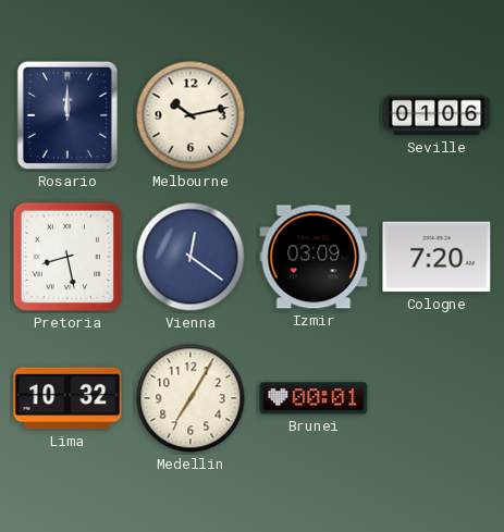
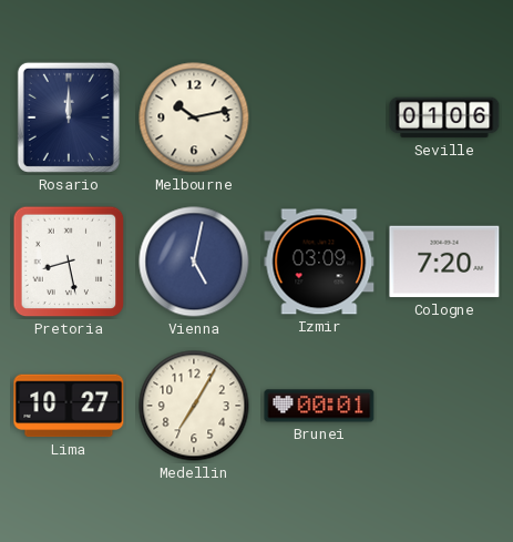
Vienna: 12:21 -> 5:02 (194, 262)
Lima: 10:32 -> 10:27 (69, 406)
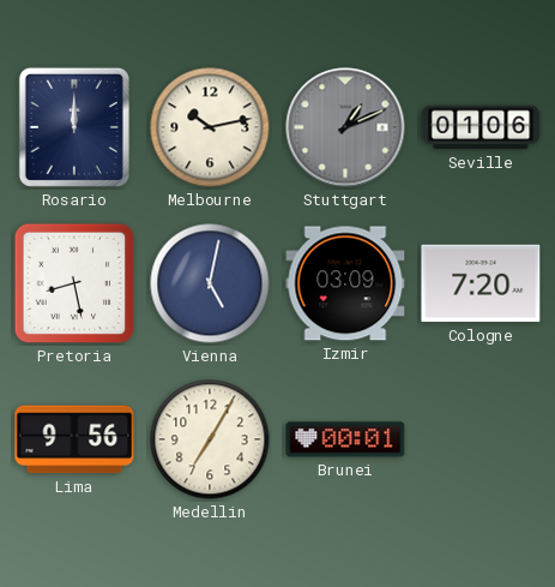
Stuttgart: none -> 1:11 (345, 127)
Lima: 10:27 -> 9:56 (74, 439)
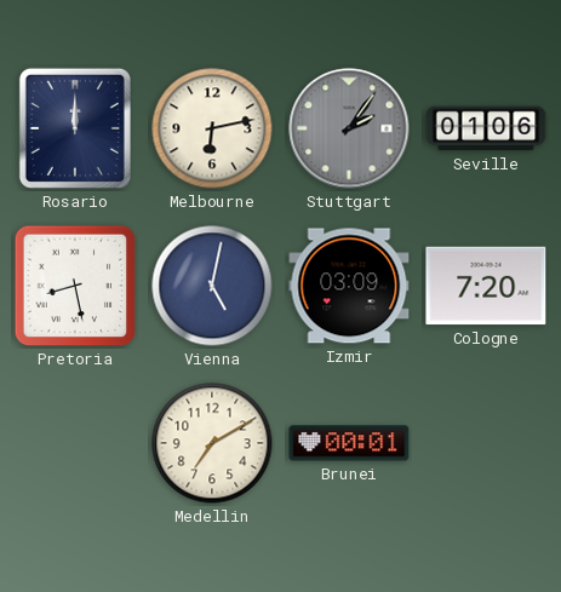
Melbourne: 10:13 -> 6:13 (212, 128)
Stuttgart: 1:11 -> 2:06 (349, 128)
Lima: 9:56 -> none (74, 439)
Medellin: 7:05 -> 7:10 (212, 443)
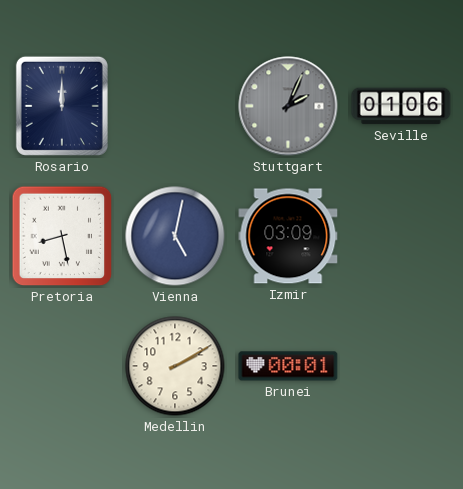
Melbourne: 6:13 -> none (212, 128)
Stuttgart: 2:06 -> 2:04 (288, 106)
Cologne: 7:20 -> none (486, 286)
Medellin: 7:10 -> 2:10 (175, 366)
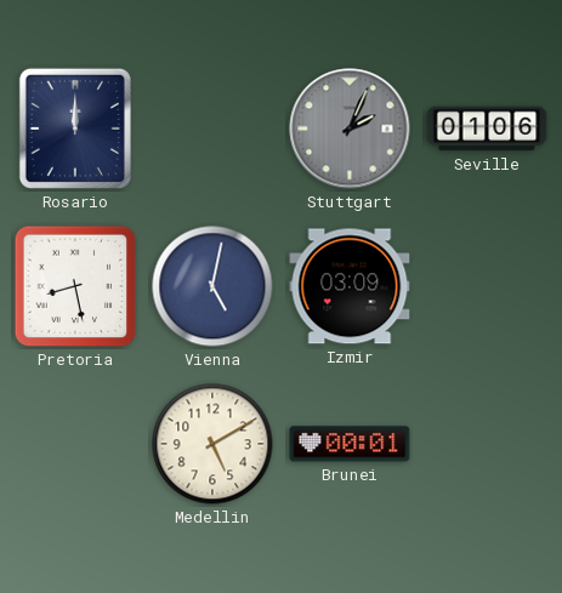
Medellin: 2:10 -> 5:10 (212, 444)
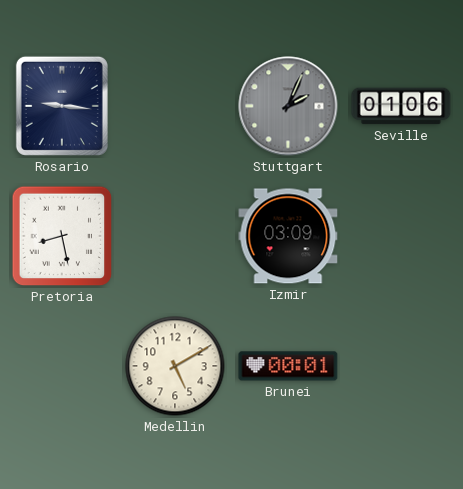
Rosario: 12:00 -> 9:16 (62, 106)
Vienna: 5:02 -> none (212, 286)
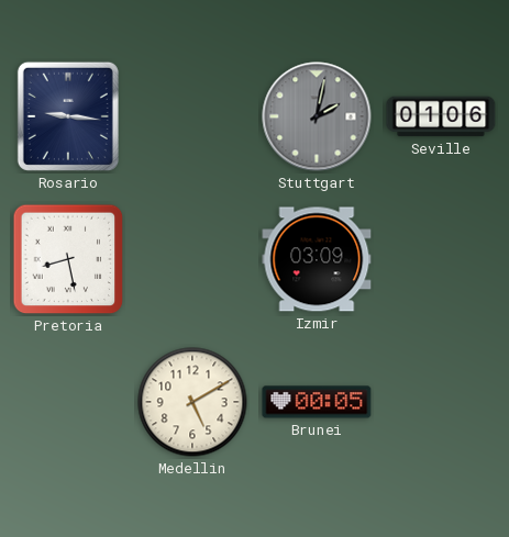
Stuttgart: 2:04 -> 2:02 (317, 116)
Brunei: 00:01 -> 00:05 (317, 402)
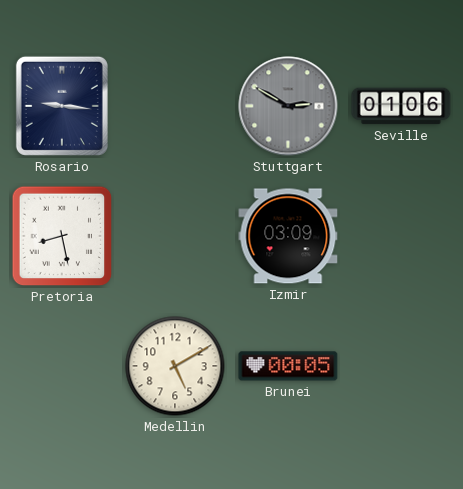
Stuttgart: 2:02 -> 2:50 (288, 106)
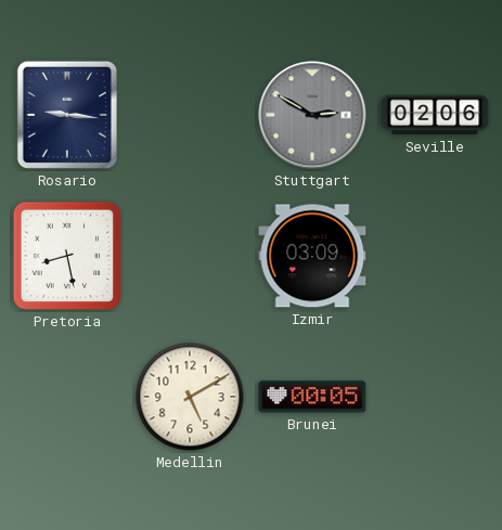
Seville: 01:06 -> 02:06 (435, 115)
